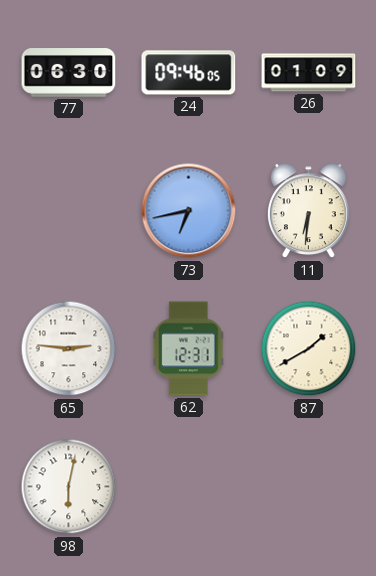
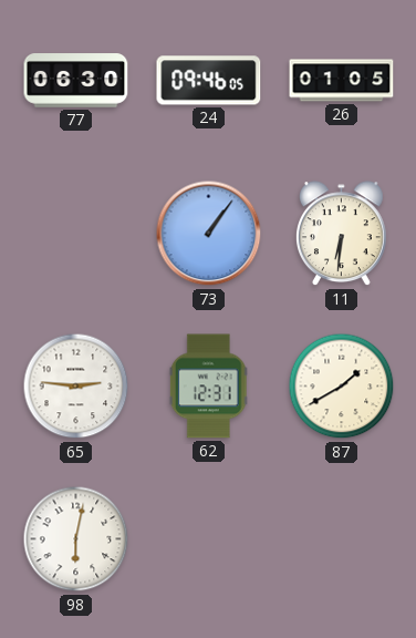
26: 01:09 -> 01:05 (342, 81)
73: 6:43 -> 1:06 (209, 234)
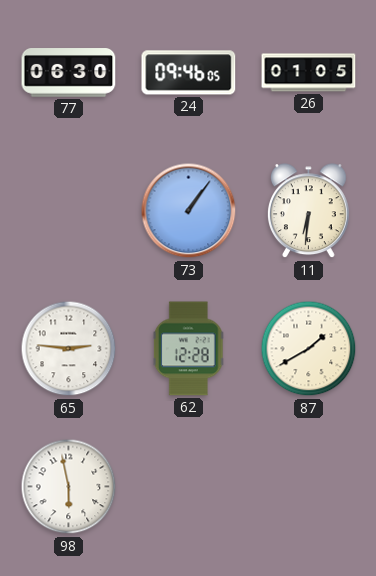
62: 12:31 -> 12:28 (188, 349)
98: 6:02 -> 5:58 (69, 487)
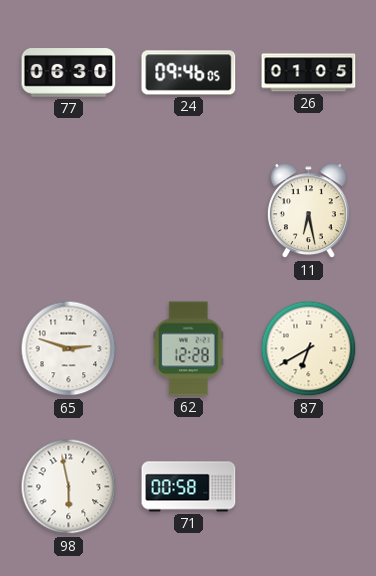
73: 1:06 -> none (189, 211)
11: 6:31 -> 6:28 (308, 211)
65: 2:46 -> 2:48 (69, 349)
87: 1:40 -> 6:40 (309, 349)
71: none -> 00:58 (189, 487)
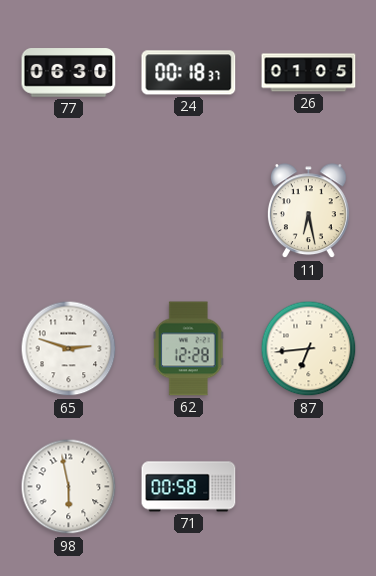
24: 09:46 -> 00:18 (189, 73)
87: 6:40 -> 6:44 (309, 349)
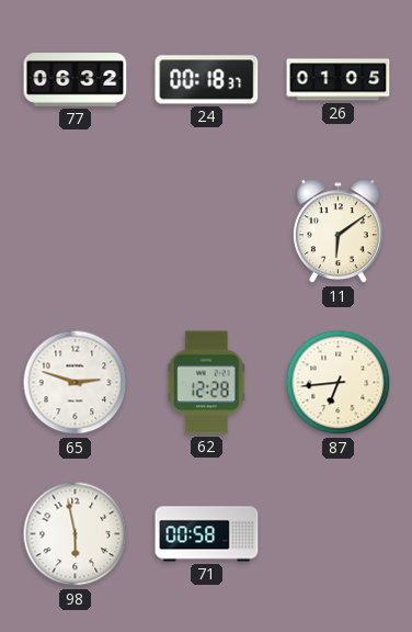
77: 06:30 -> 06:32 (76, 80)
11: 6:28 -> 6:09 (337, 232)
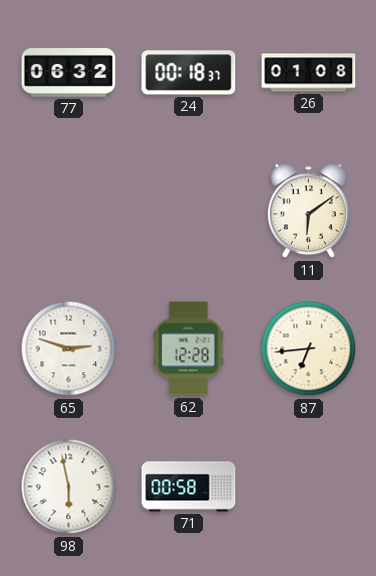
26: 01:05 -> 01:08 (309, 73)
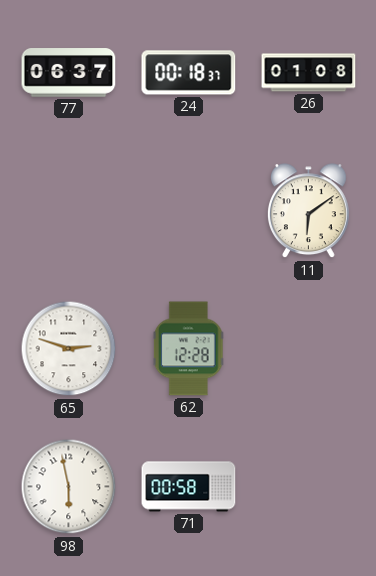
77: 06:32 -> 06:37 (69, 73)
87: 6:44 -> none (309, 349)
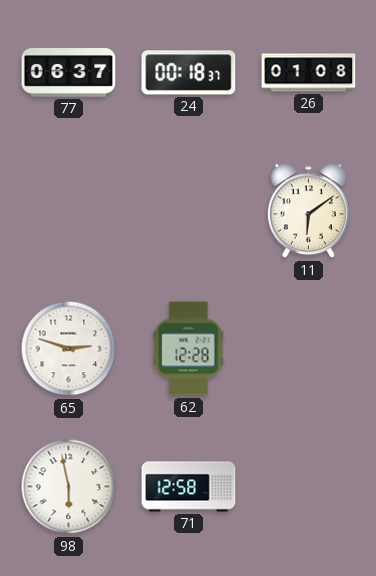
71: 00:58 -> 12:58 (189, 487)
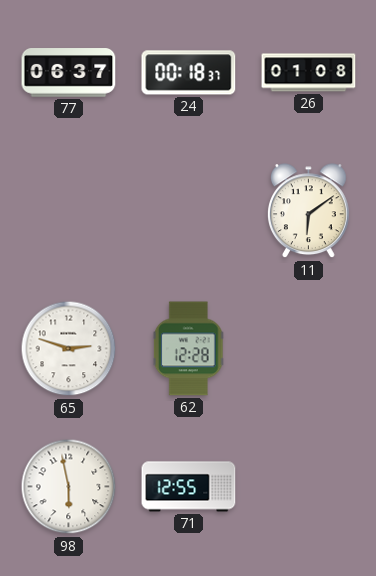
71: 12:58 -> 12:55 (189, 487)
